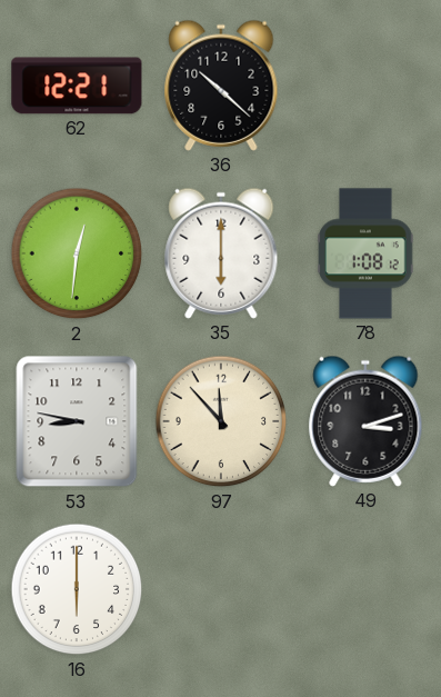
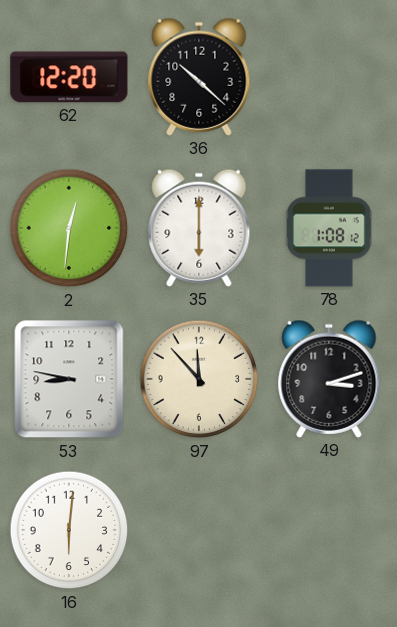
62: 12:21 -> 12:20 (69, 77)
16: 6:00 -> 6:01 (69, 530)
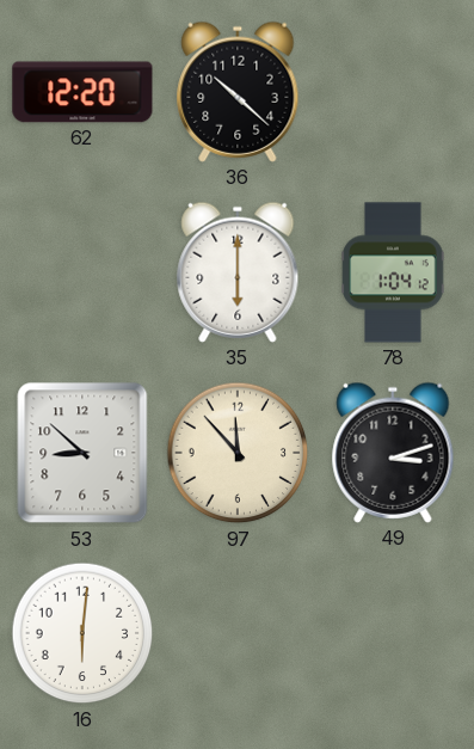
2: 12:31 -> none (69, 228)
78: 1:08 -> 1:04 (393, 272)
53: 8:47 -> 8:52 (82, 453)
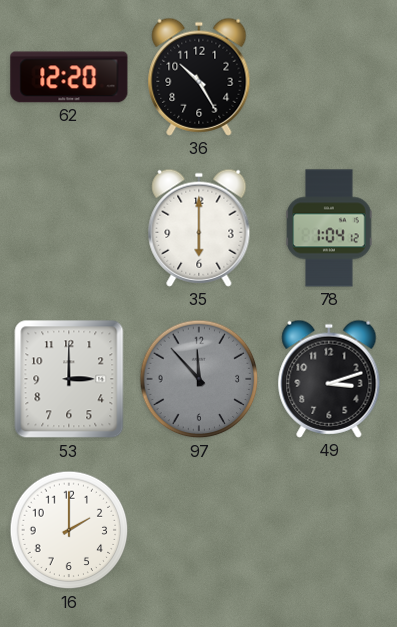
36: 10:22 -> 10:25 (199, 77)
53: 8:52 -> 3:00 (69, 379)
97 dial: cream -> grey (199, 379)
16: 6:01 -> 2:00 (69, 530)
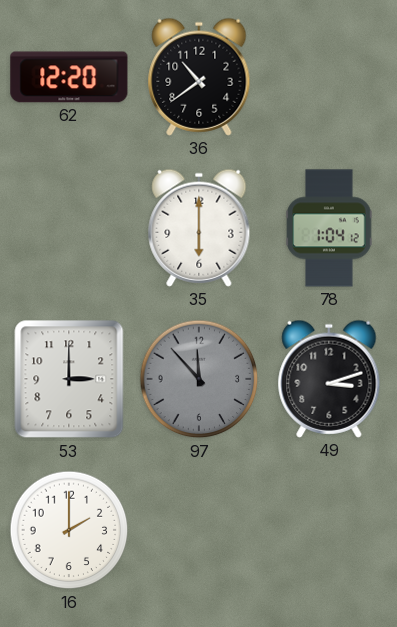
36: 10:25 -> 10:39 (199, 77)
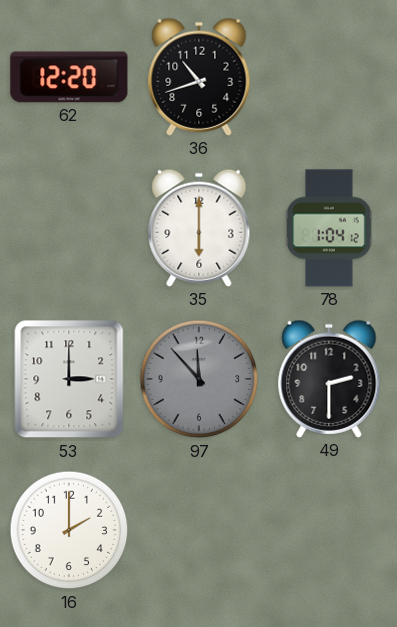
36: 10:39 -> 10:42 (199, 77)
49: 3:12 -> 2:30 (329, 379)
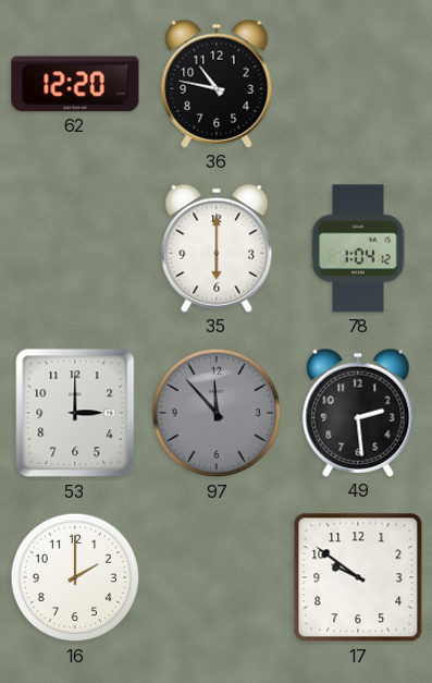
36: 10:42 -> 10:47 (217, 84)
49: 2:30 -> 2:29 (358, 413)
17: none -> 9:51 (358, 577)
